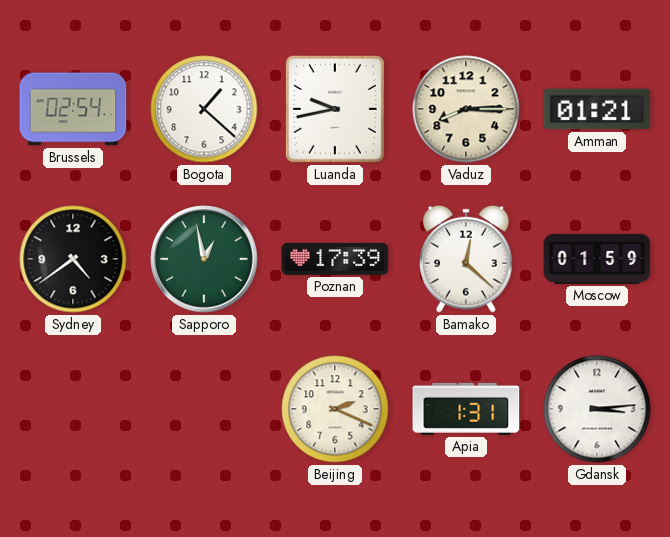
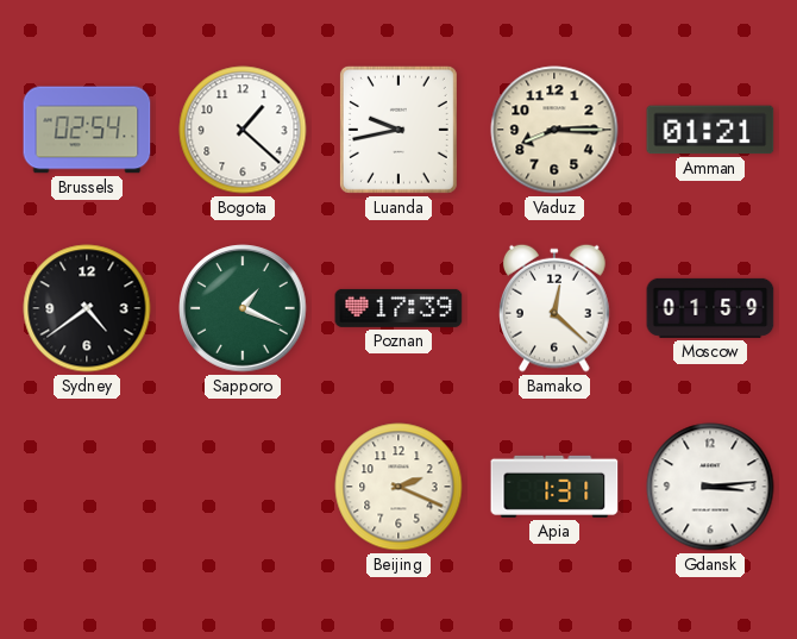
Sapporo: 12:58 -> 1:19 (243, 308)
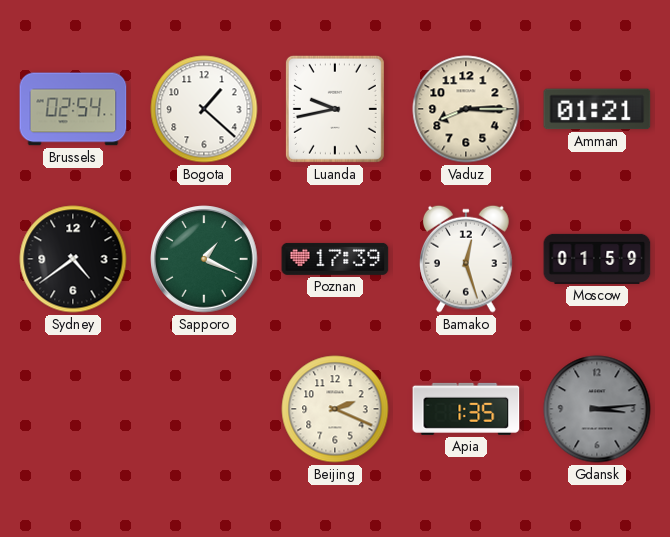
Bamako: 12:22 -> 12:27 (467, 259)
Apia: 1:31 -> 1:35 (466, 409)
Gdansk dial: white -> grey (597, 409)
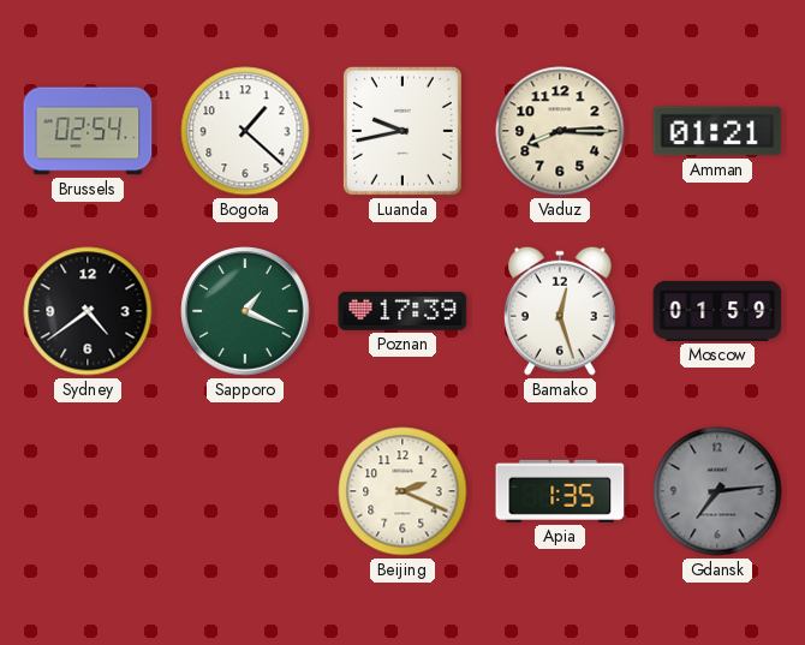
Gdansk: 3:14 -> 7:14 (717, 491)
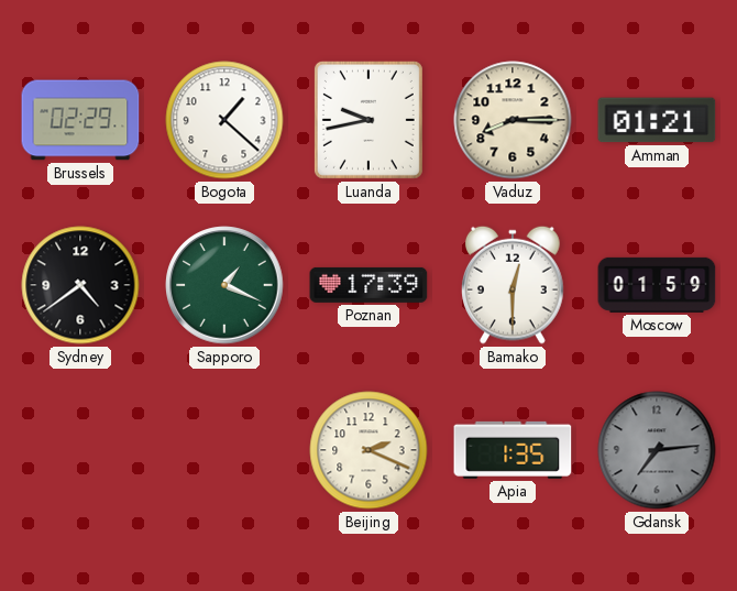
Brussels: 02:54 -> 02:29 (80, 120)
Bamako: 12:27 -> 12:30 (514, 285)
